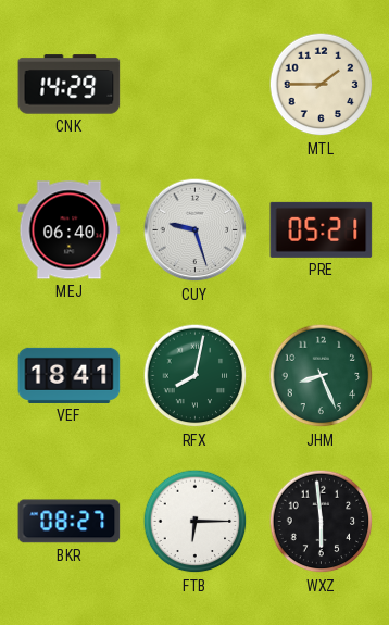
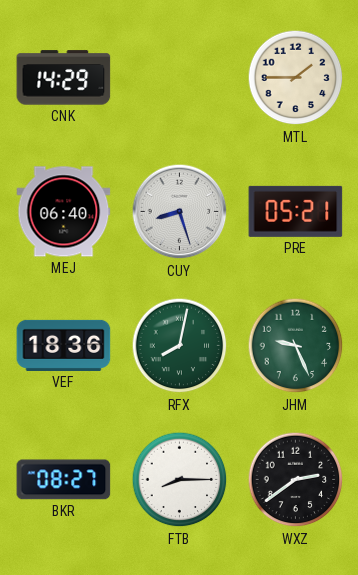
CUY: 9:27 -> 8:27 (180, 212)
VEF: 18:41 -> 18:36 (64, 345)
JHM: 8:26 -> 9:26 (296, 346)
FTB: 6:15 -> 8:15 (180, 480)
WXZ: 5:59 -> 2:39 (296, 480)
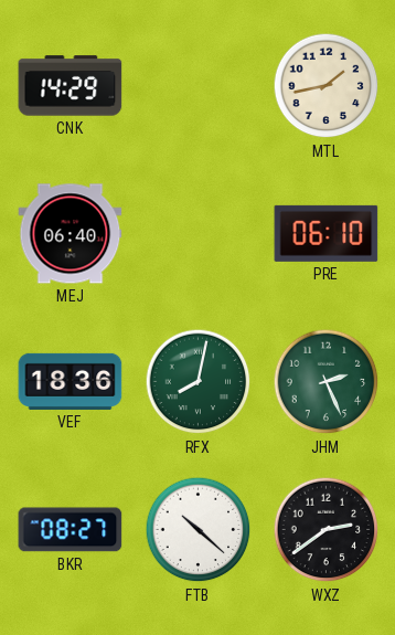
MTL: 1:45 -> 1:43 (327, 86)
CUY: 8:27 -> none (180, 212)
PRE: 05:21 -> 06:10 (327, 233)
JHM: 9:26 -> 2:26 (327, 382)
FTB: 8:15 -> 10:22 (199, 530)
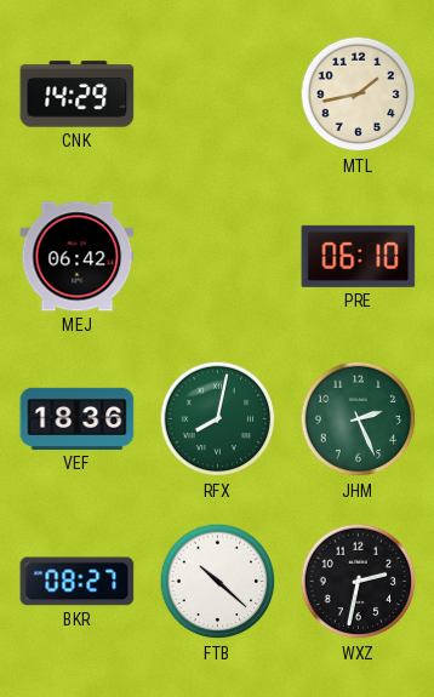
MEJ: 06:40 -> 06:42 (78, 257)
WXZ: 2:39 -> 2:32 (359, 582)
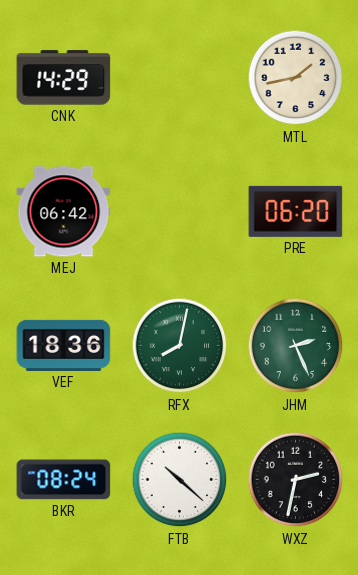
PRE: 06:10 -> 06:20 (296, 211)
BKR: 08:27 -> 08:24 (64, 480)
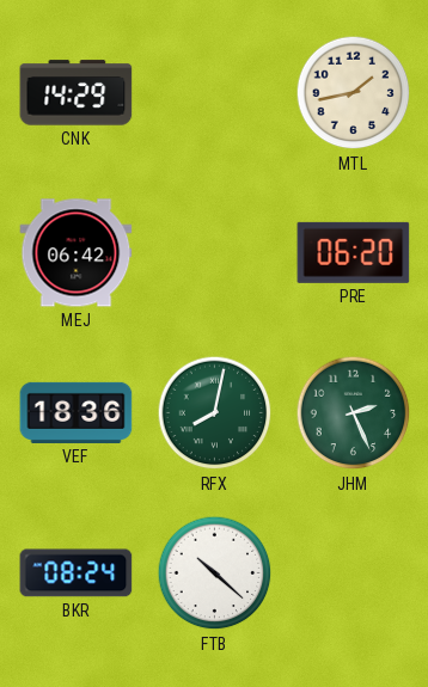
WXZ: 2:32 -> none (296, 480)
